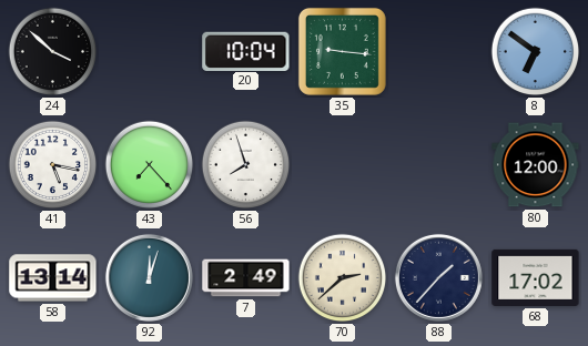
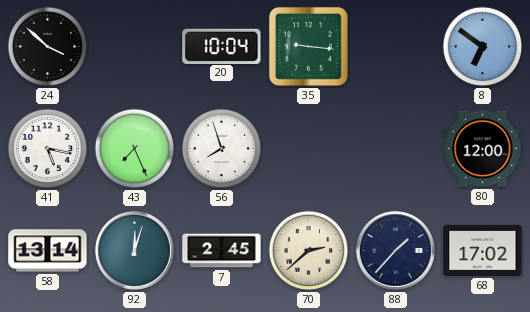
43: 7:23 -> 7:26 (135, 149)
7: 2:49 -> 2:45 (222, 251)
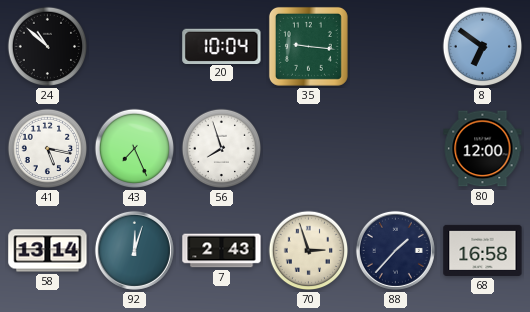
24: 3:52 -> 10:52 (48, 47)
7: 2:45 -> 2:43 (222, 251)
70: 2:38 -> 2:57 (309, 251)
68: 17:02 -> 16:58 (483, 250)
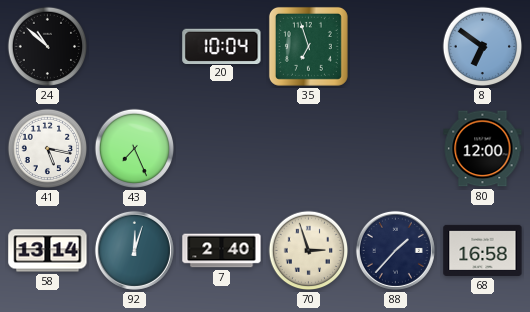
35: 9:16 -> 6:57 (308, 46)
56: 7:57 -> none (222, 149)
7: 2:43 -> 2:40 (222, 251)
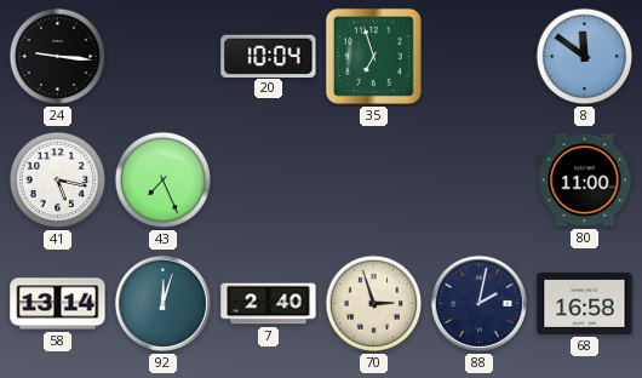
24: 10:52 -> 9:16 (58, 57)
8: 6:51 -> 11:51 (585, 57)
80: 12:00 -> 11:00 (585, 181)
88: 1:37 -> 2:02 (478, 303)
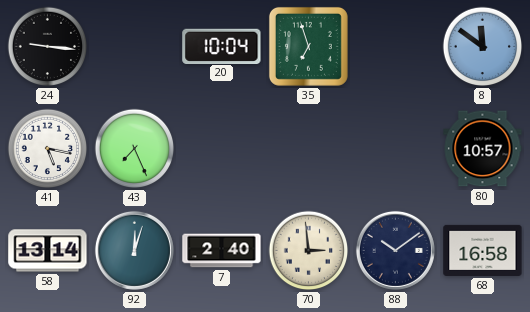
80: 11:00 -> 10:57 (483, 149)
70: 2:57 -> 2:59 (309, 251)
88: 2:02 -> 10:09 (395, 250)
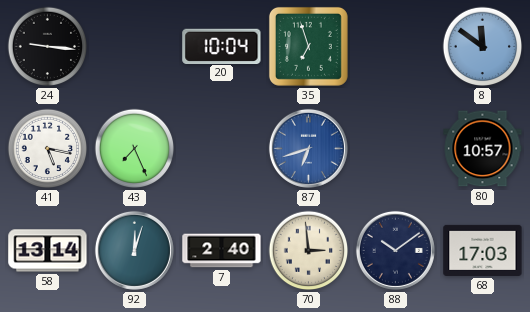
87: none -> 6:42 (308, 148)
68: 16:58 -> 17:03 (483, 250)
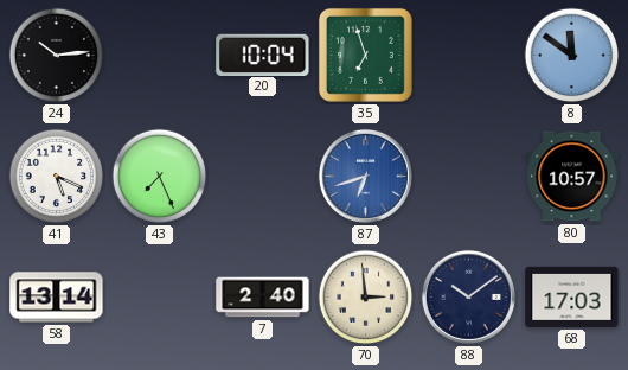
24: 9:16 -> 10:14 (57, 56)
41: 5:17 -> 5:19 (57, 177)
92: 12:03 -> none (134, 250)
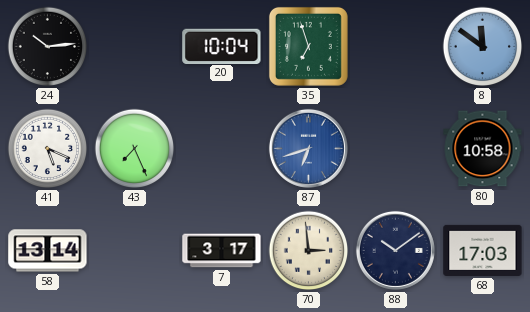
80: 10:57 -> 10:58 (483, 149)
7: 2:40 -> 3:17 (222, 251)
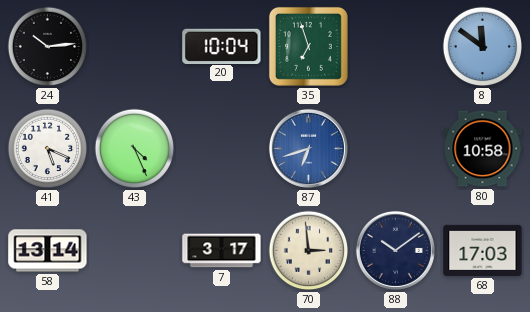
43: 7:26 -> 4:26 (135, 149)
